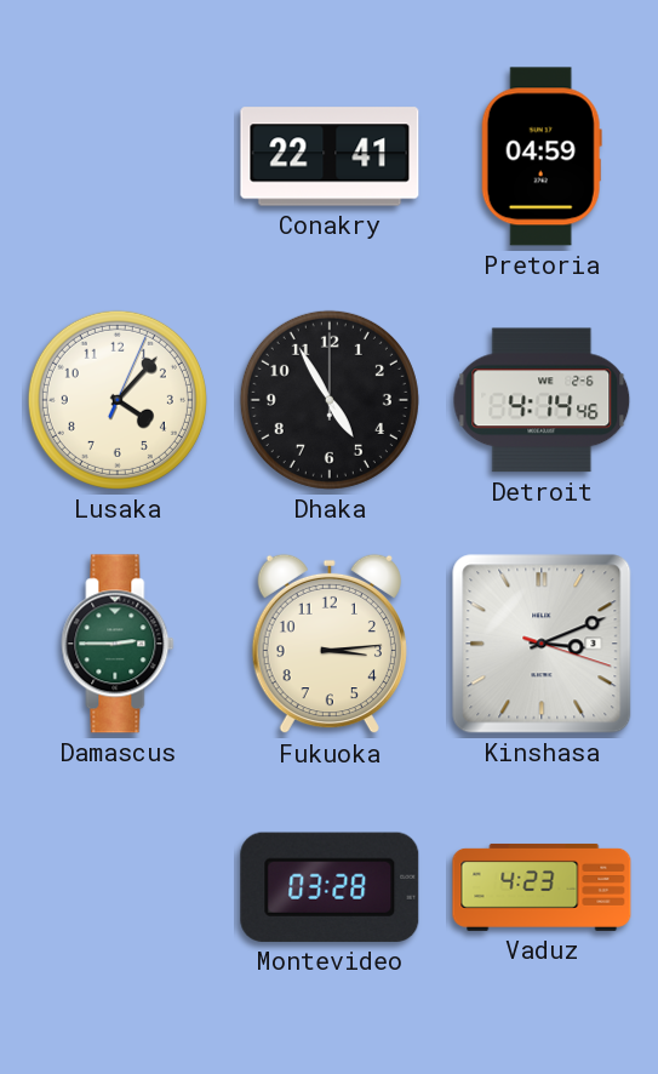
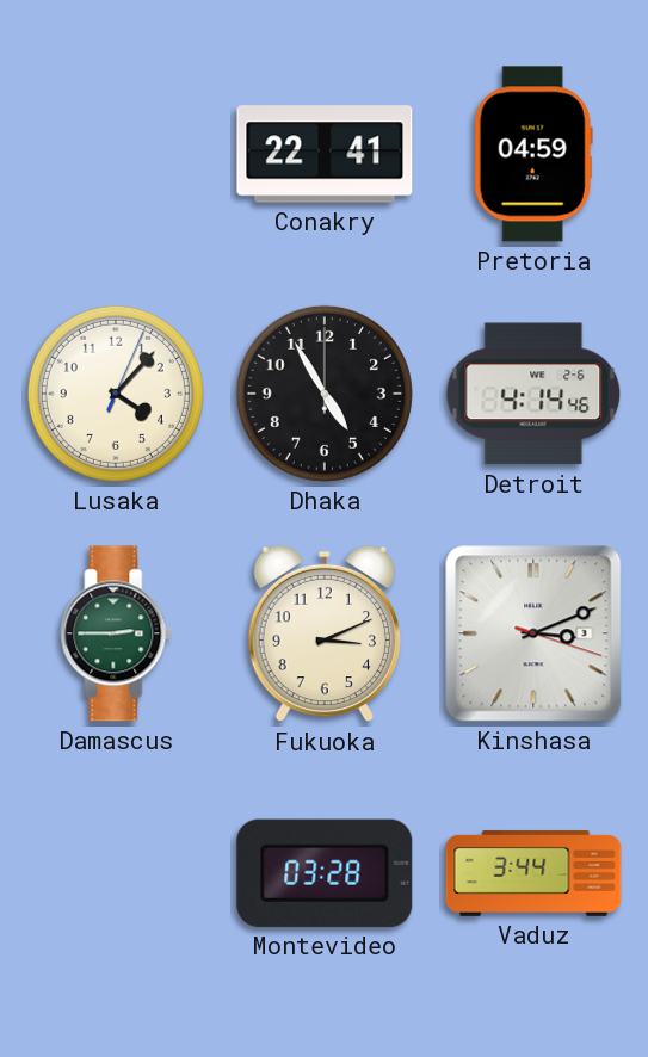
Fukuoka: 3:14 -> 3:11 (325, 633)
Vaduz: 4:23 -> 3:44 (533, 873)
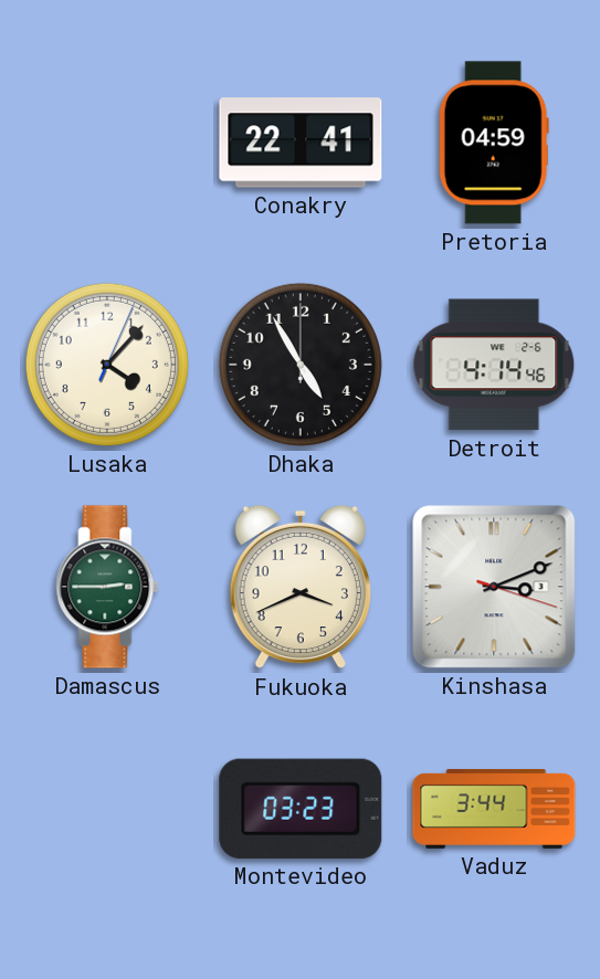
Fukuoka: 3:11 -> 3:41 (301, 587)
Montevideo: 03:28 -> 03:23 (301, 809)
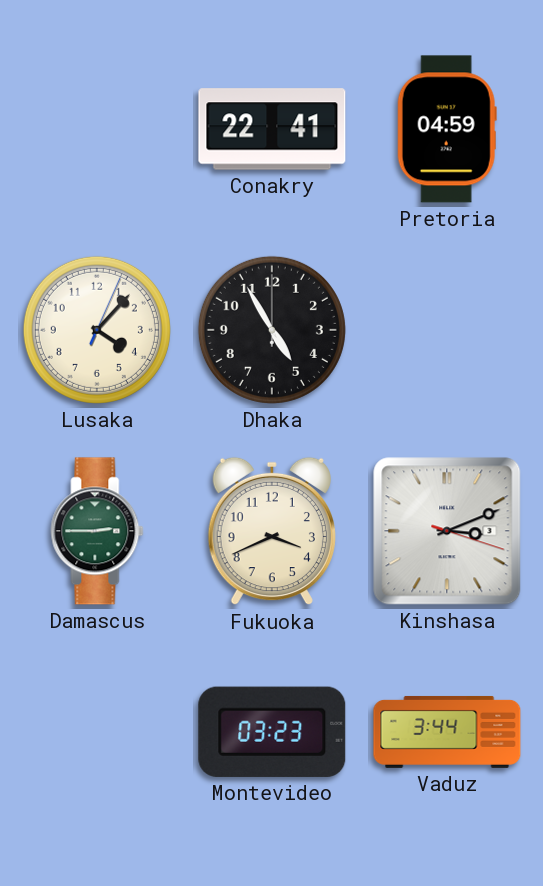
Detroit: 4:14 -> none (494, 365)
